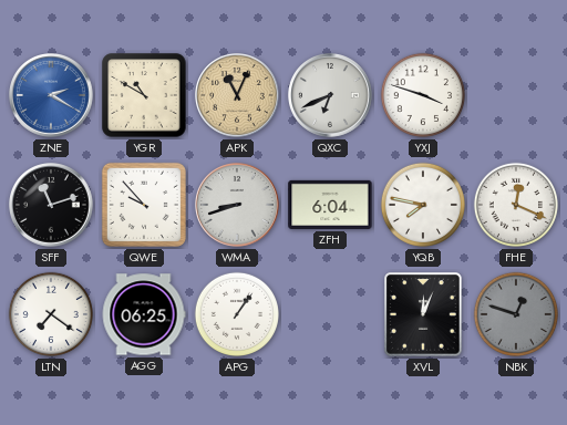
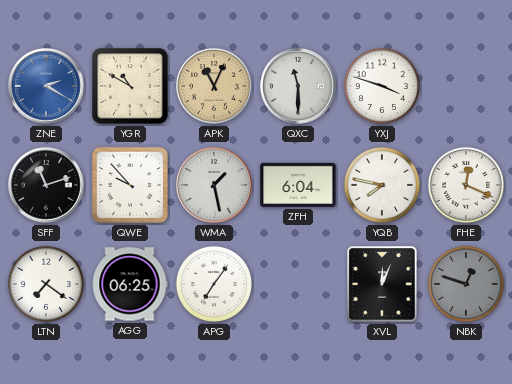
QXC: 6:41 -> 11:30 (299, 87)
WMA: 8:42 -> 1:28 (215, 186)
APG: 1:06 -> 7:06 (214, 284)
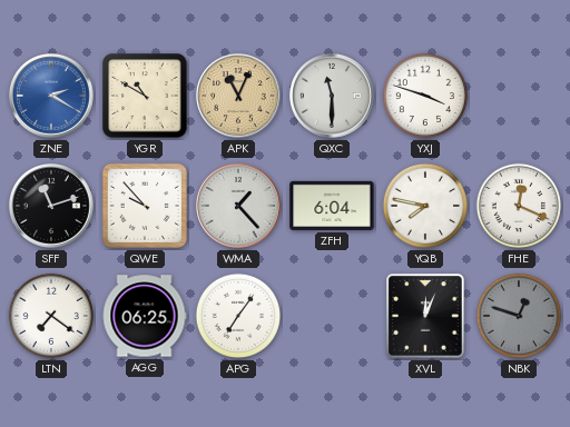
WMA: 1:28 -> 1:23 (239, 207)
